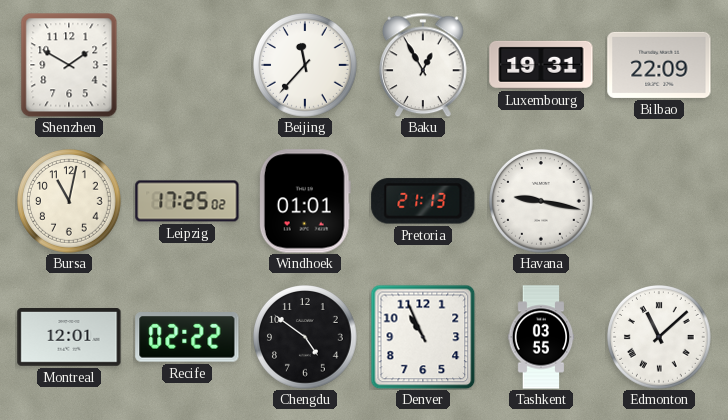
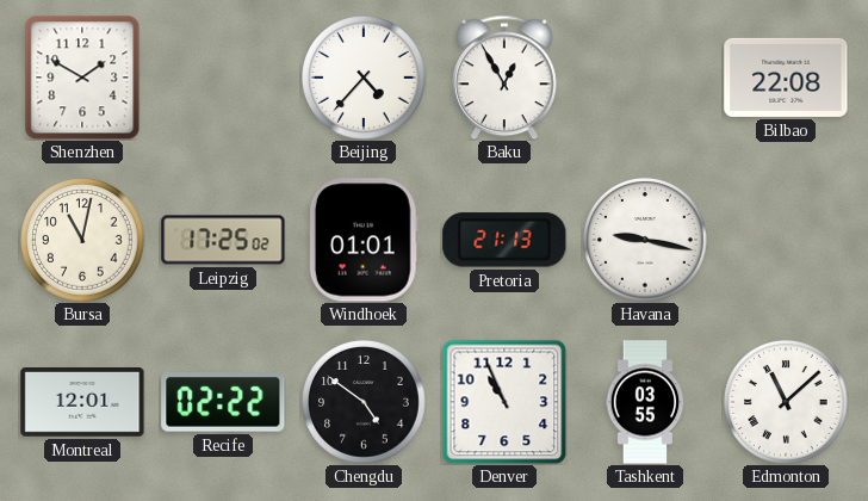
Beijing: 11:37 -> 4:37 (365, 79)
Luxembourg: 19:31 -> none (541, 65)
Bilbao: 22:09 -> 22:08 (786, 78)
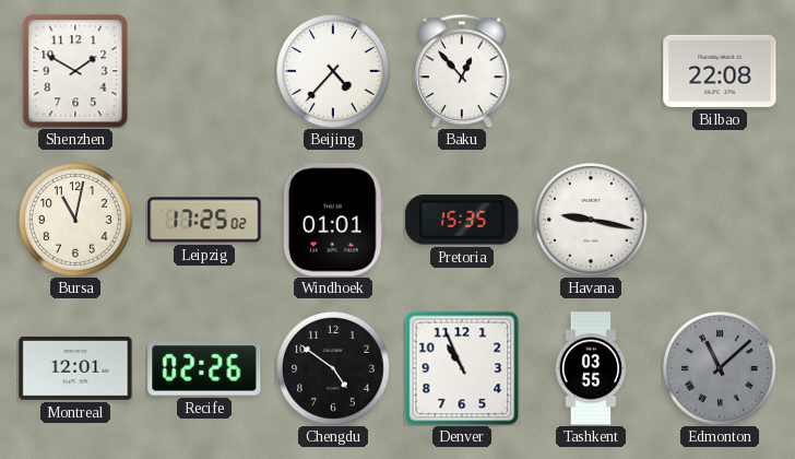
Baku: 12:55 -> 12:53 (463, 71)
Pretoria: 21:13 -> 15:35 (462, 220)
Recife: 02:22 -> 02:26 (204, 369)
Edmonton dial: white -> grey (721, 369)
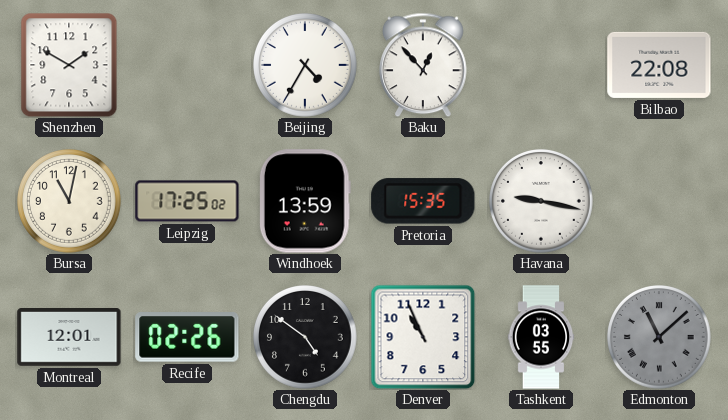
Beijing: 4:37 -> 4:35 (306, 66)
Windhoek: 01:01 -> 13:59 (305, 201)
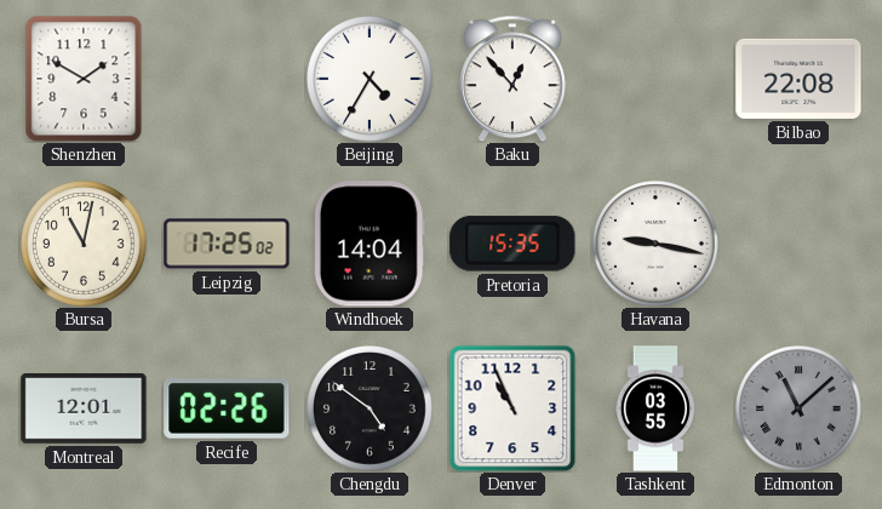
Windhoek: 13:59 -> 14:04 (370, 244)
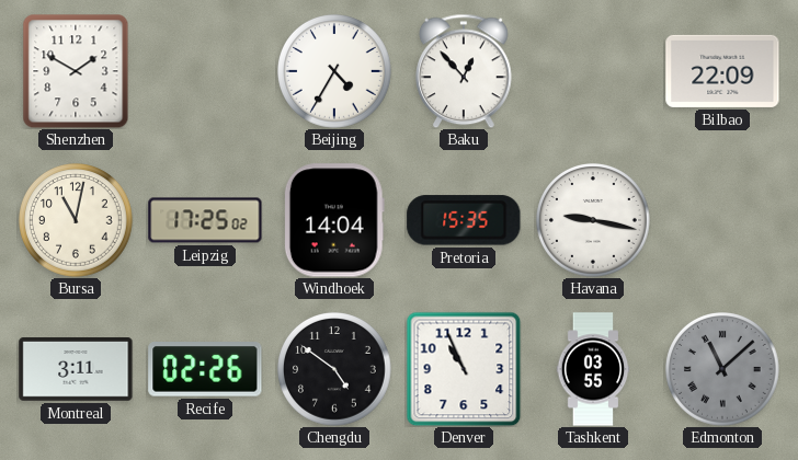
Bilbao: 22:08 -> 22:09 (722, 71)
Montreal: 12:01 -> 3:11 (76, 370)
